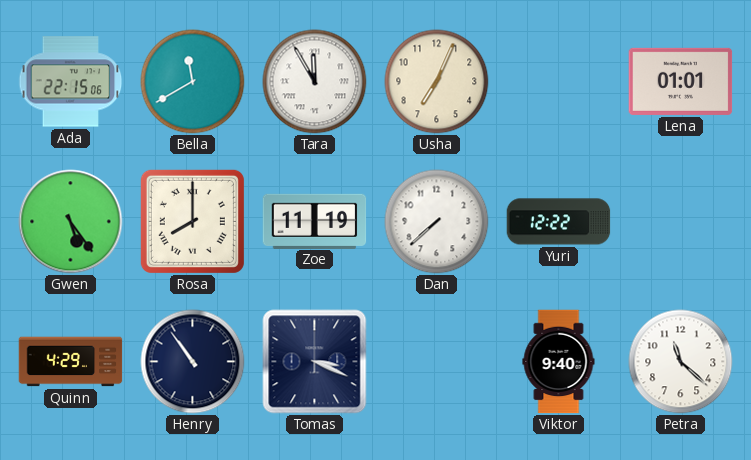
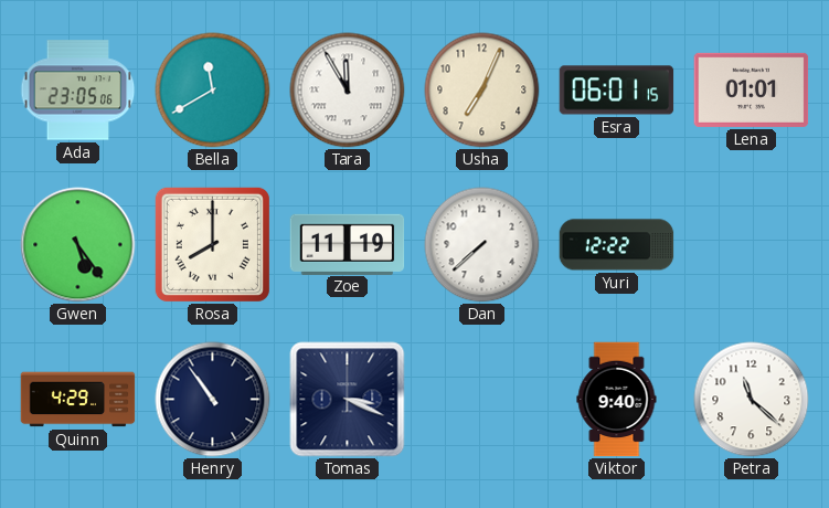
Ada: 22:15 -> 23:05 (78, 91)
Esra: none -> 06:01 (617, 91)
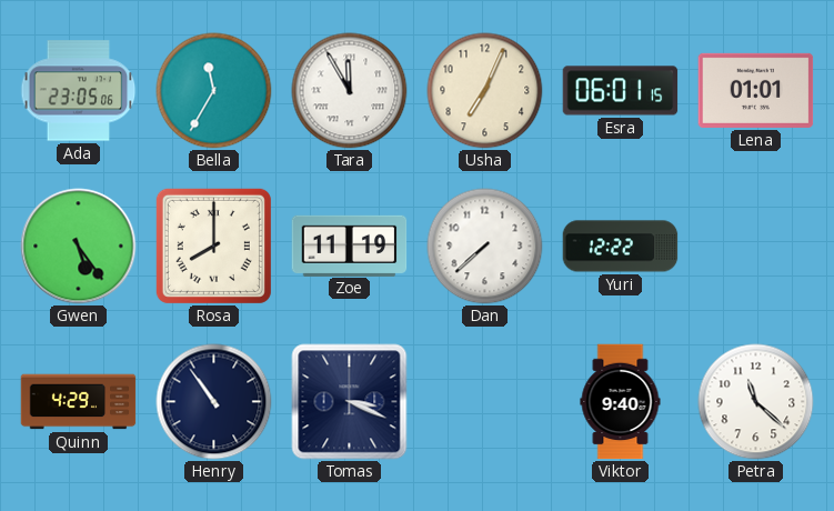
Bella: 11:40 -> 11:35 (214, 91)
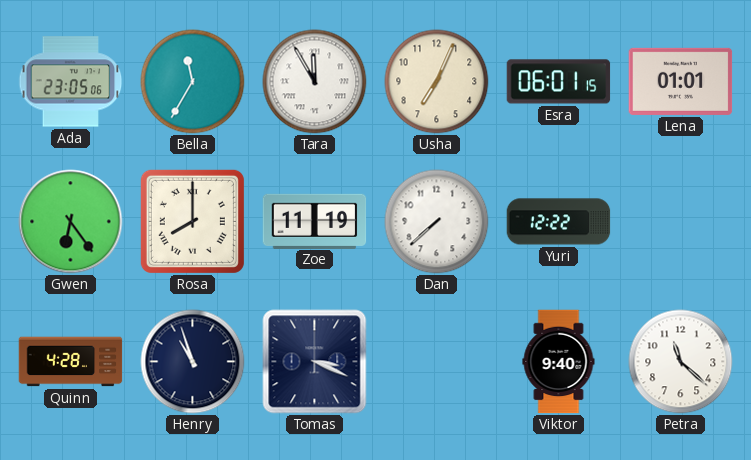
Gwen: 5:24 -> 6:24 (71, 222)
Quinn: 4:29 -> 4:28 (71, 362)
Henry: 10:54 -> 10:57 (193, 362)
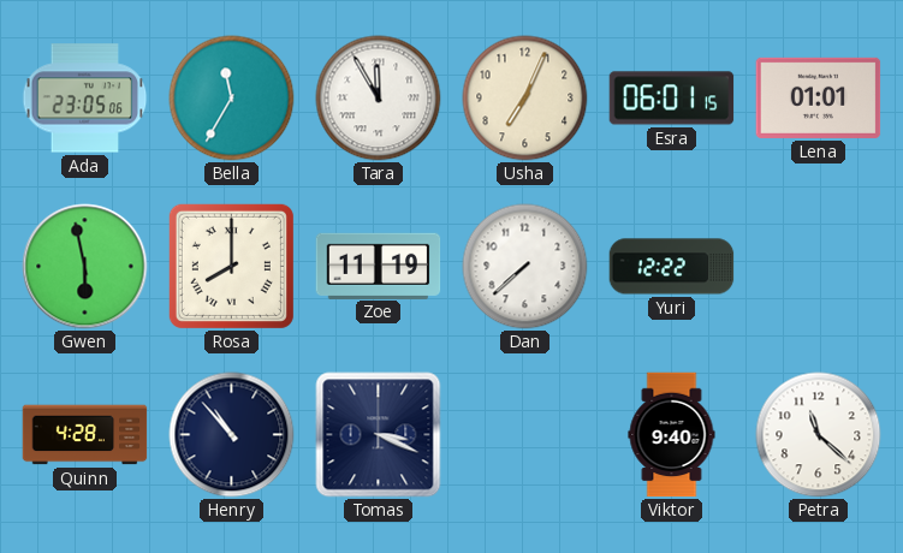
Gwen: 6:24 -> 5:58 (85, 267)
Henry: 10:57 -> 10:53 (232, 435)
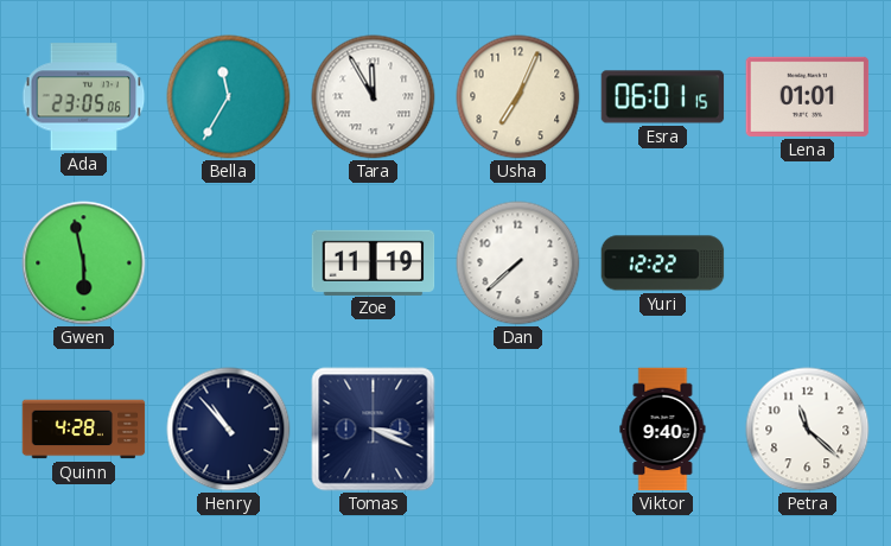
Rosa: 8:00 -> none (231, 266)
